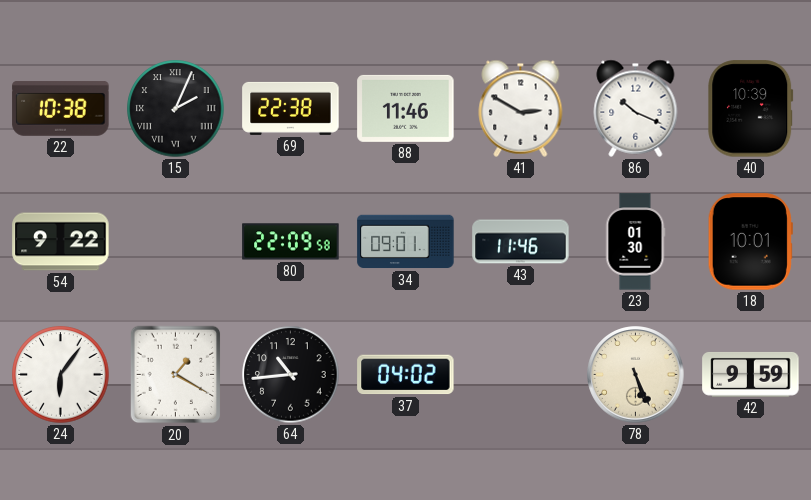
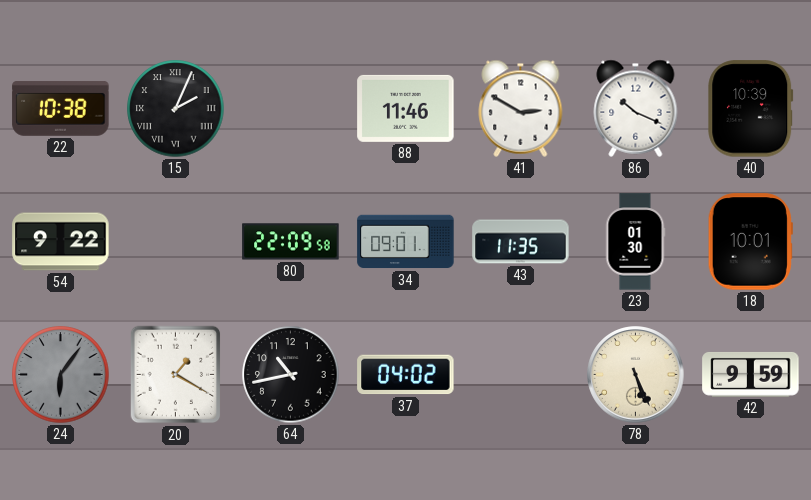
69: 22:38 -> none (291, 108)
43: 11:46 -> 11:35 (521, 242)
24 dial: white -> grey (61, 375)
64: 10:44 -> 10:43 (291, 375)
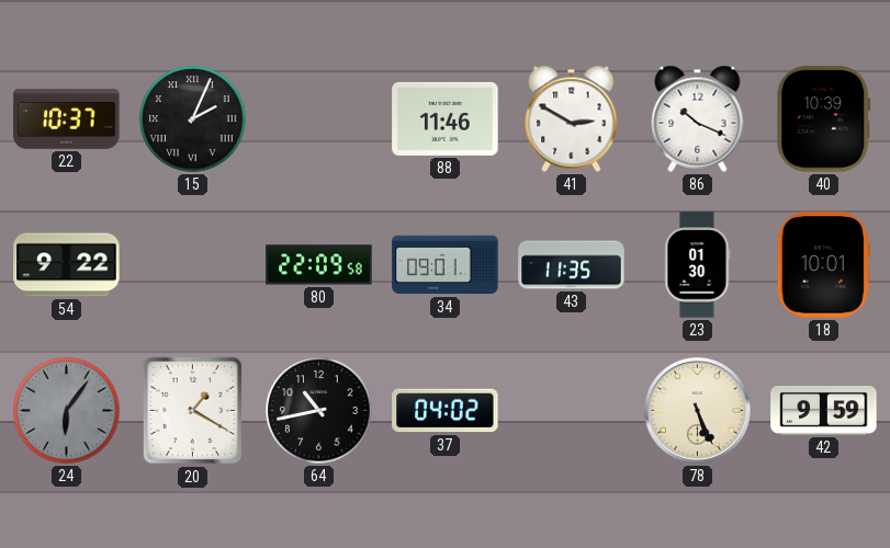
22: 10:38 -> 10:37 (67, 118)
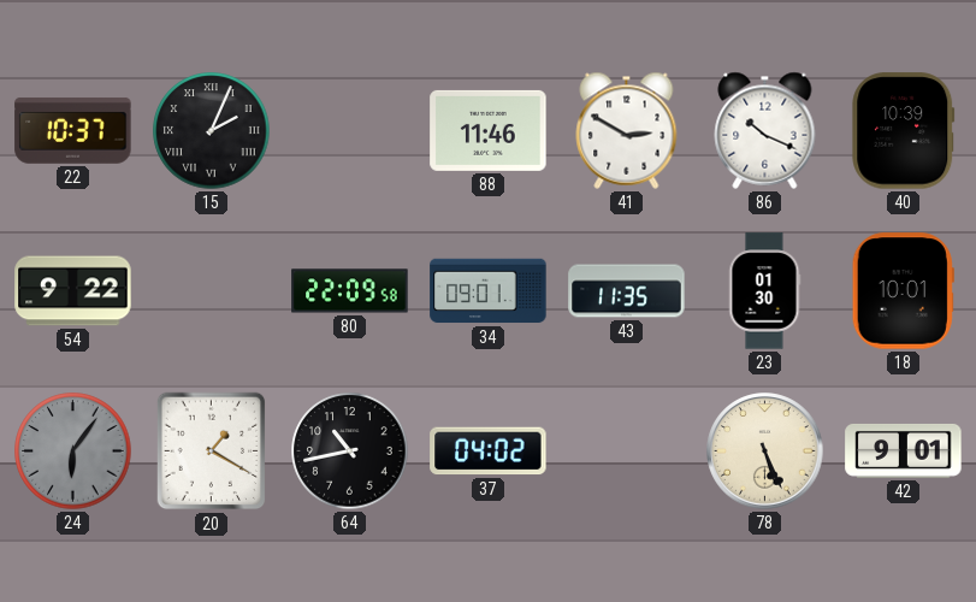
42: 9:59 -> 9:01 (904, 450)
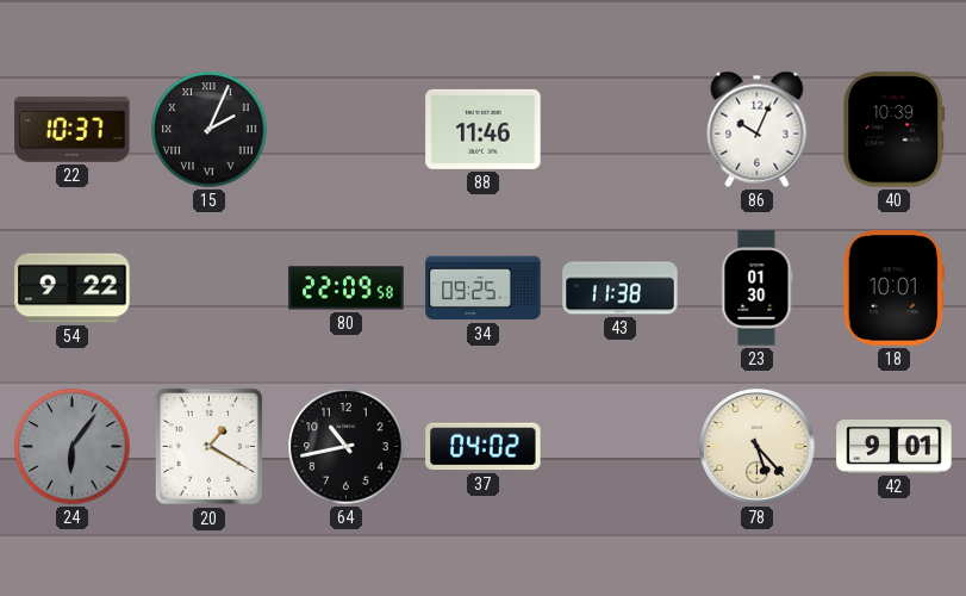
41: 2:50 -> none (627, 130)
86: 10:19 -> 10:04 (758, 129)
34: 09:01 -> 09:25 (484, 288)
43: 11:35 -> 11:38 (621, 288)
78: 5:26 -> 5:23 (758, 447)
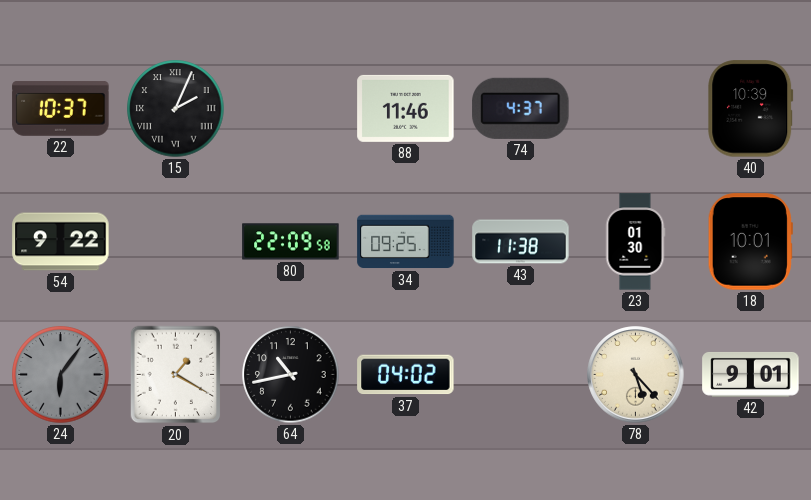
74: none -> 4:37 (521, 108)
86: 10:04 -> none (758, 129)
